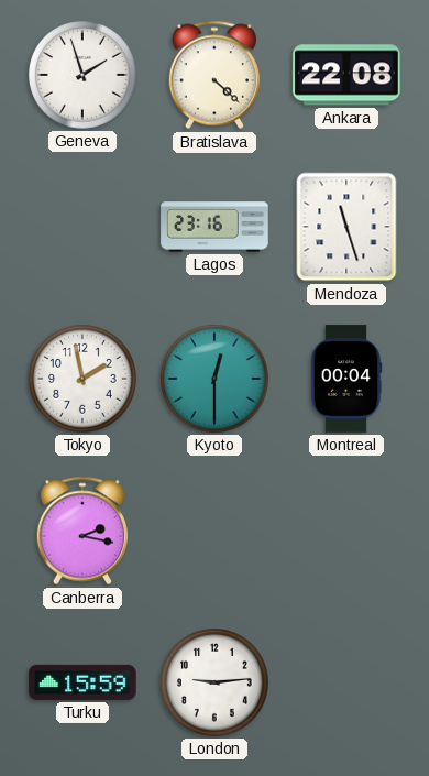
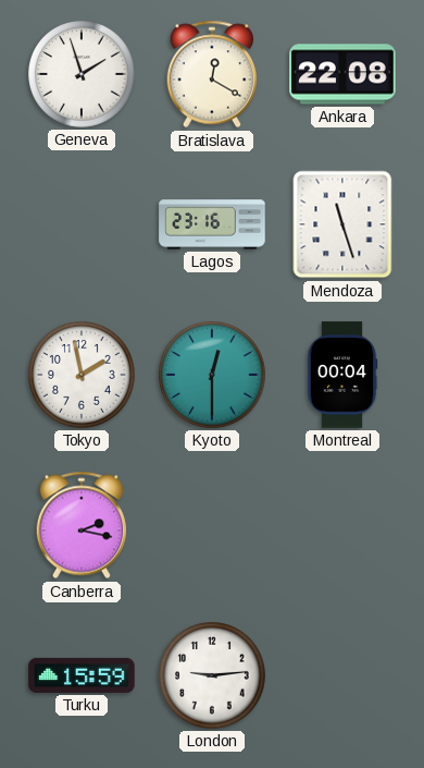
Bratislava: 4:22 -> 12:20 (211, 74)
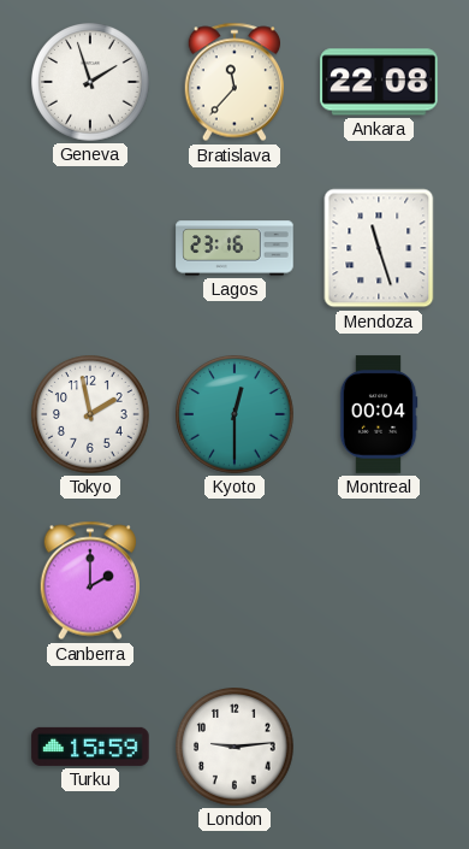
Bratislava: 12:20 -> 11:37 (233, 82)
Canberra: 2:17 -> 2:00 (89, 580)
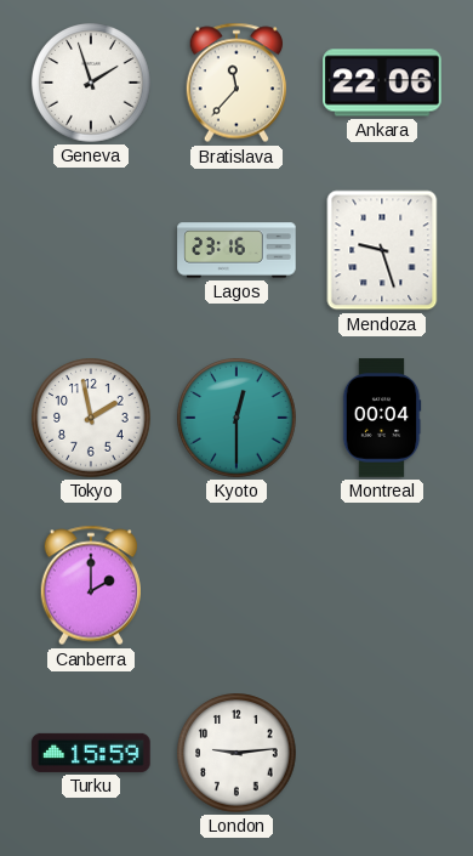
Ankara: 22:08 -> 22:06 (382, 83)
Mendoza: 11:27 -> 9:27 (382, 250)
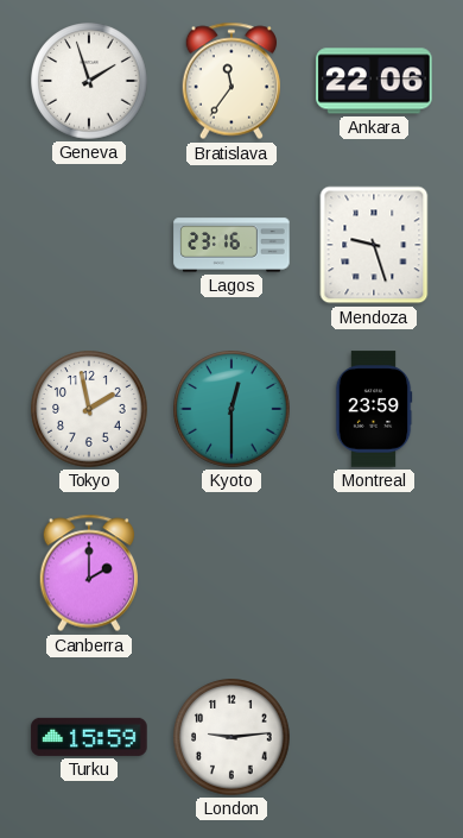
Bratislava: 11:37 -> 11:36 (230, 81)
Montreal: 00:04 -> 23:59 (374, 409)
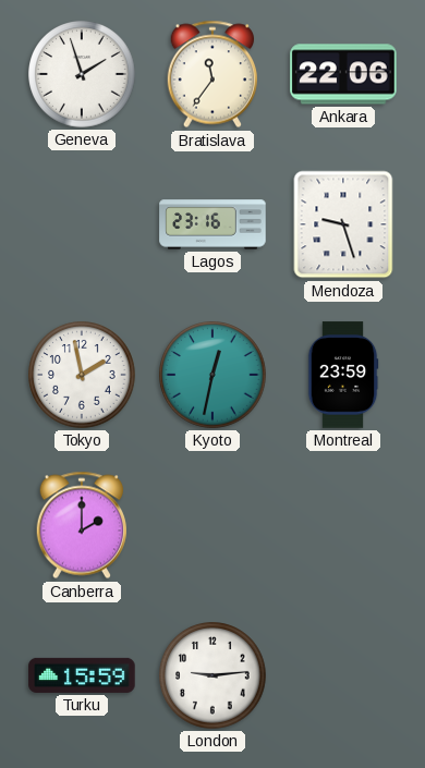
Kyoto: 12:30 -> 12:32 (212, 375)
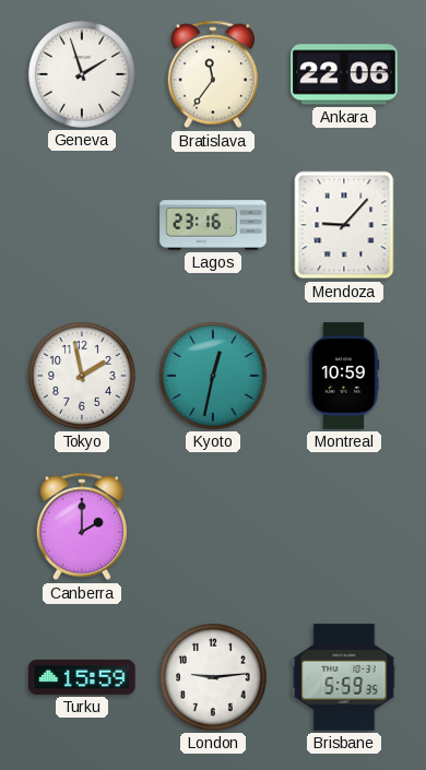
Mendoza: 9:27 -> 9:07 (344, 225)
Montreal: 23:59 -> 10:59 (344, 376)
Brisbane: none -> 5:59 (344, 677)
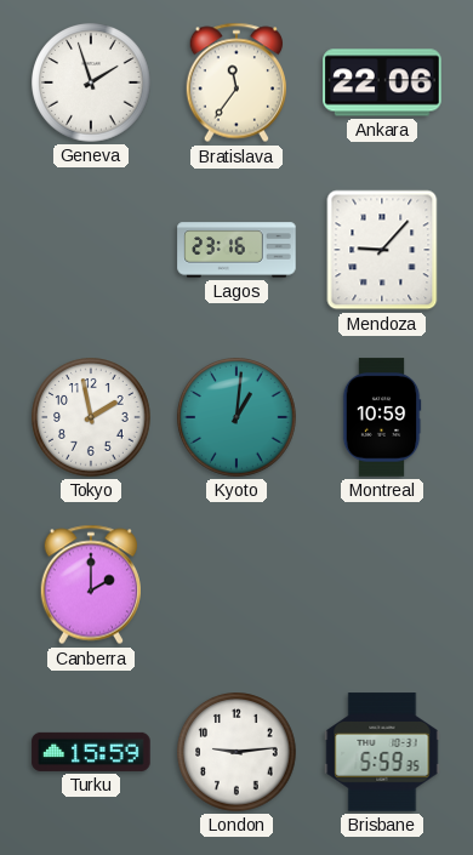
Kyoto: 12:32 -> 1:01 (236, 417)
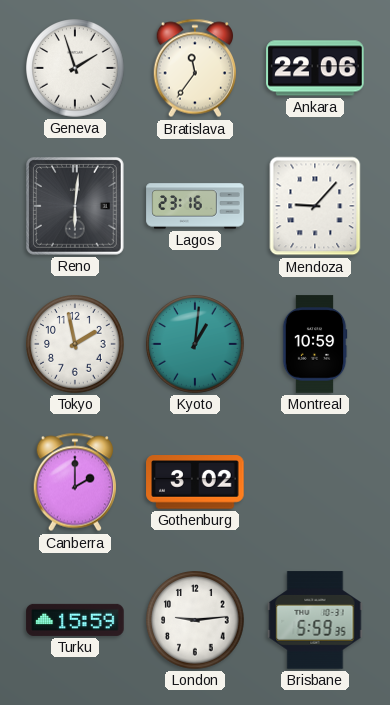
Reno: none -> 6:01 (76, 207)
Gothenburg: none -> 3:02 (195, 482)
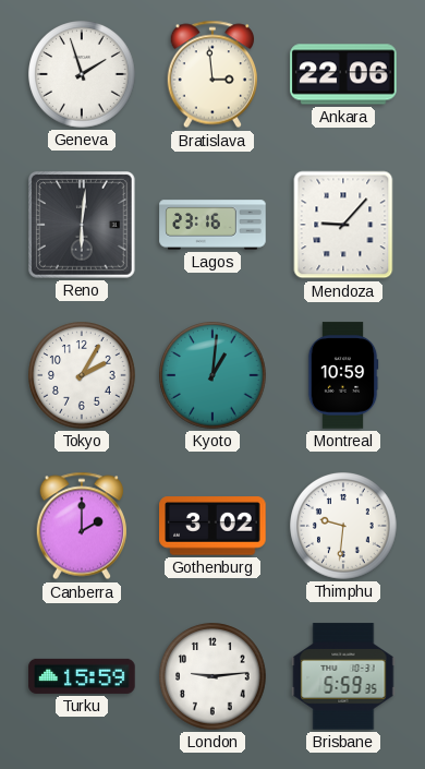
Bratislava: 11:36 -> 2:59 (211, 74)
Tokyo: 1:58 -> 2:05 (82, 375)
Thimphu: none -> 9:31 (343, 526)
